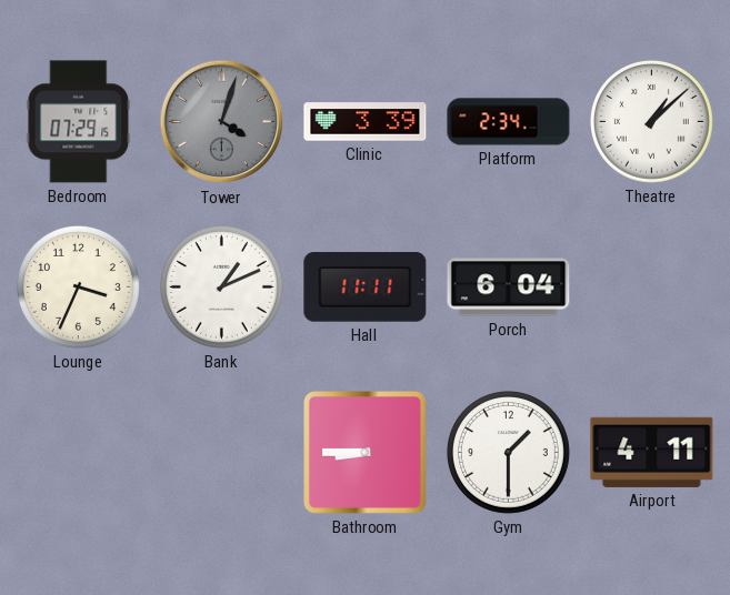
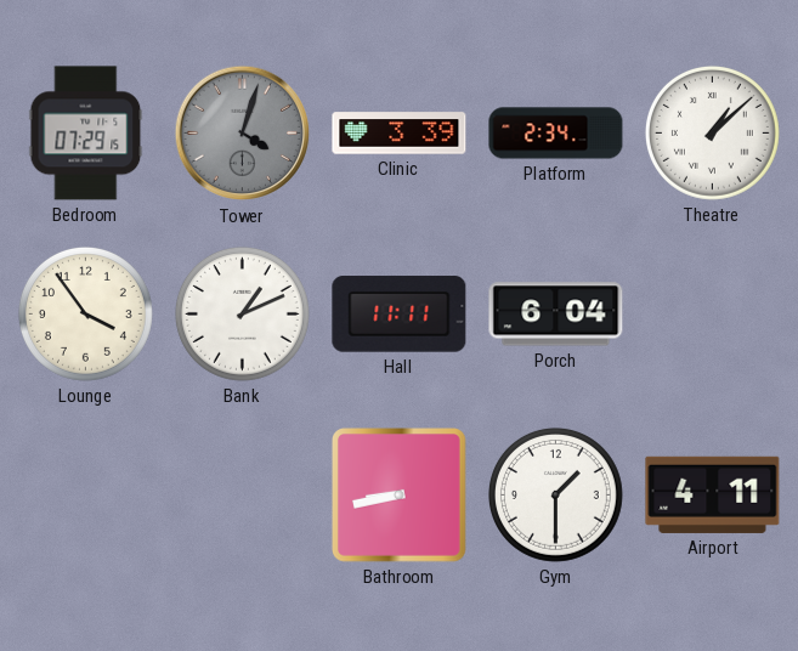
Lounge: 3:34 -> 3:54 (85, 313)
Bathroom: 8:45 -> 8:43 (400, 496)
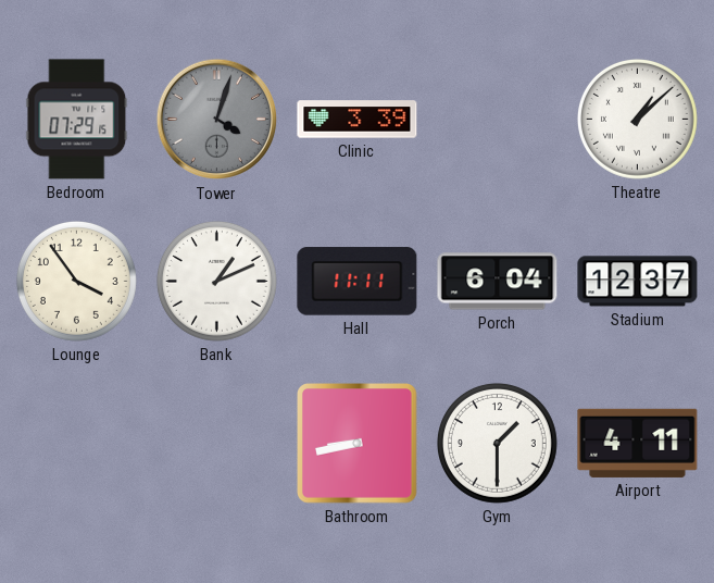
Platform: 2:34 -> none (556, 134)
Stadium: none -> 12:37 (638, 282)
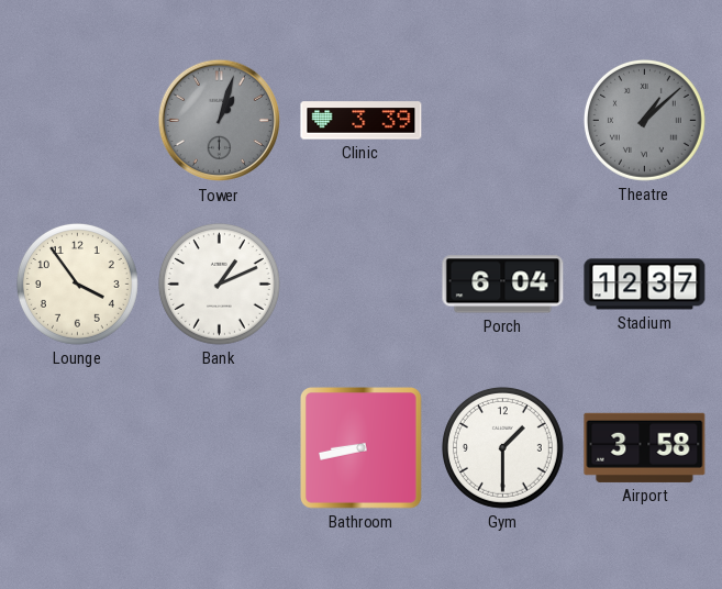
Bedroom: 07:29 -> none (77, 120)
Tower: 4:03 -> 1:03 (220, 121)
Theatre dial: white -> grey (644, 120)
Hall: 11:11 -> none (358, 282)
Airport: 4:11 -> 3:58 (645, 447)
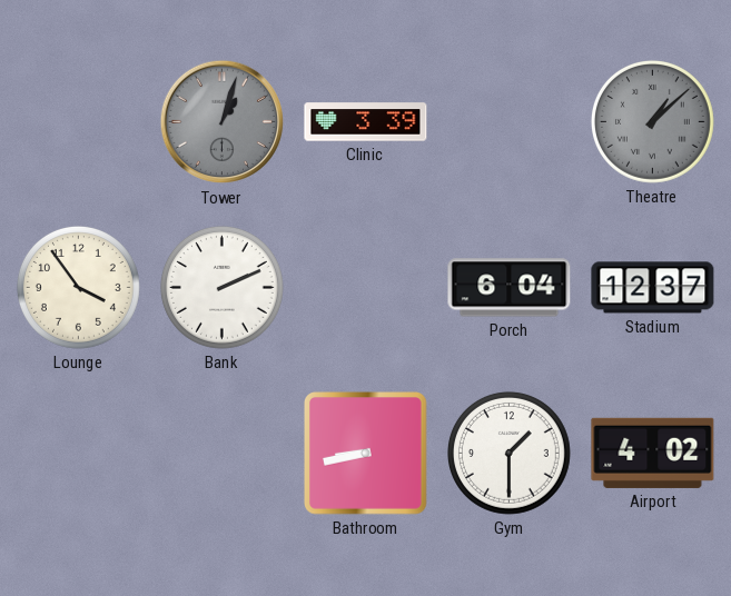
Bank: 1:11 -> 2:11 (221, 287)
Airport: 3:58 -> 4:02 (653, 453)
